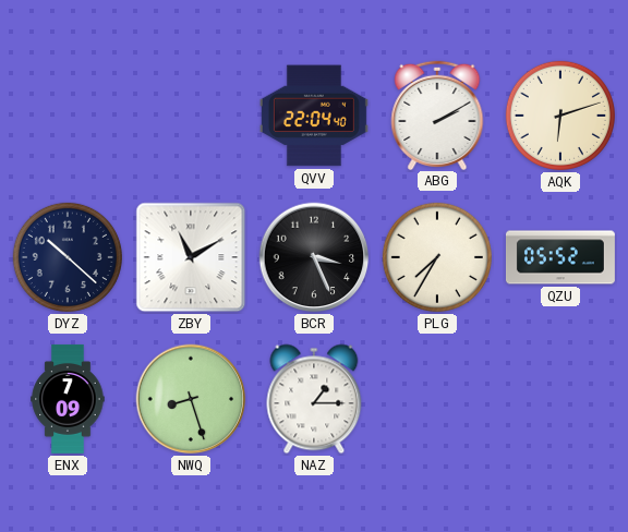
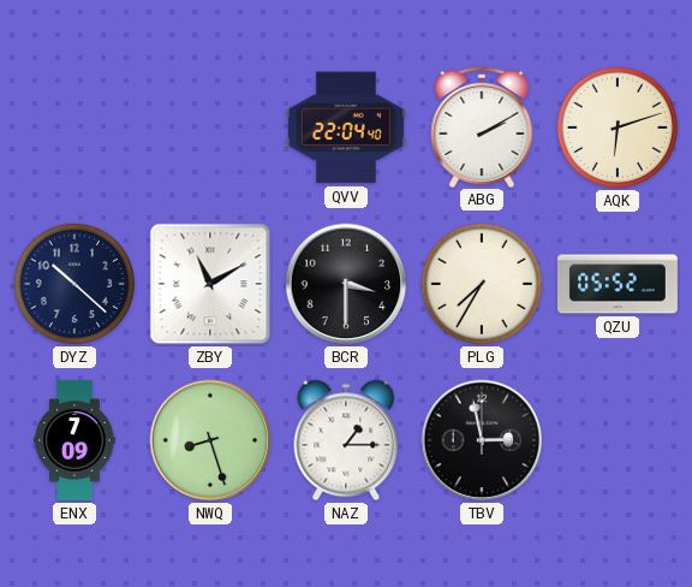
BCR: 3:26 -> 3:30 (346, 284)
TBV: none -> 2:58 (482, 440)
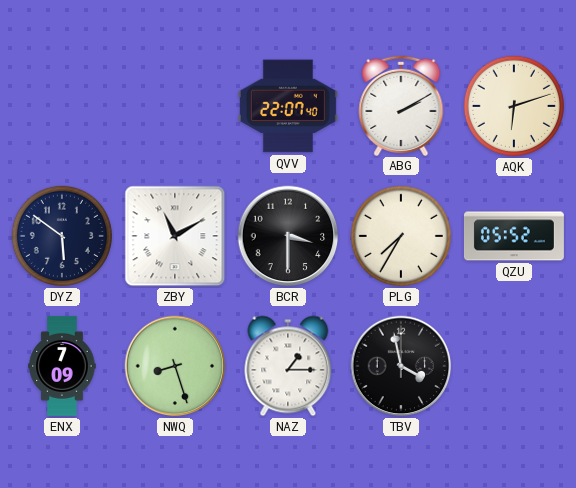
QVV: 22:04 -> 22:07 (288, 106)
DYZ: 10:22 -> 5:51 (62, 236)
TBV: 2:58 -> 3:58 (401, 366)
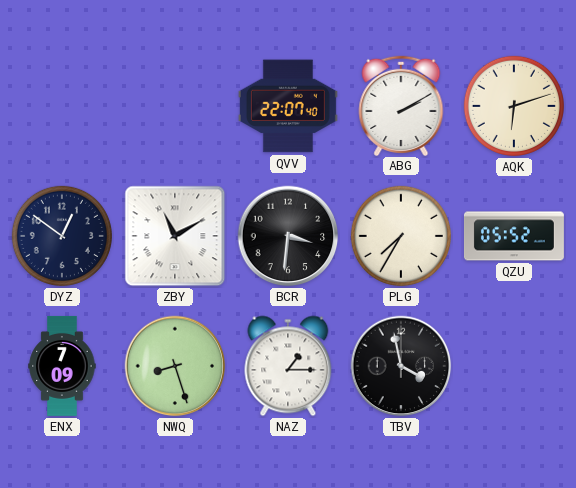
DYZ: 5:51 -> 12:51 (62, 236)
BCR: 3:30 -> 3:31 (288, 236)
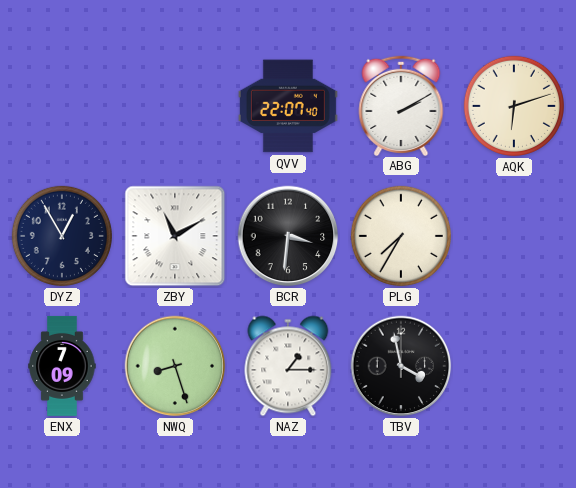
DYZ: 12:51 -> 12:55 (62, 236)
QZU: 05:52 -> none (514, 236)
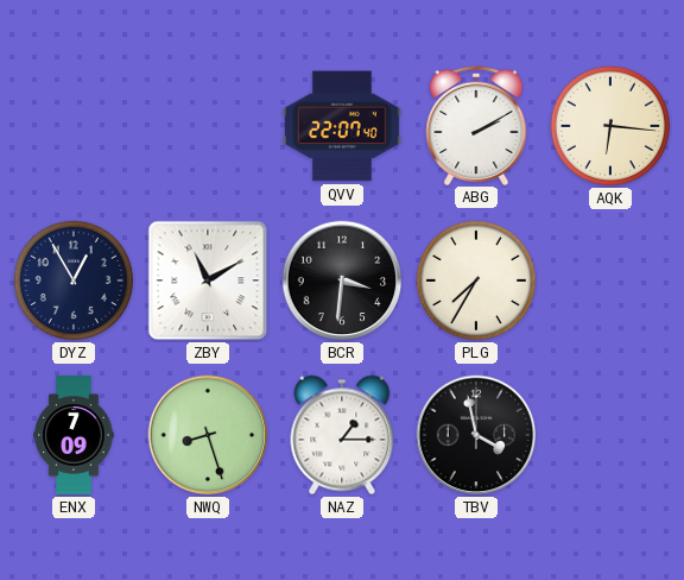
AQK: 6:12 -> 6:16 (610, 126)
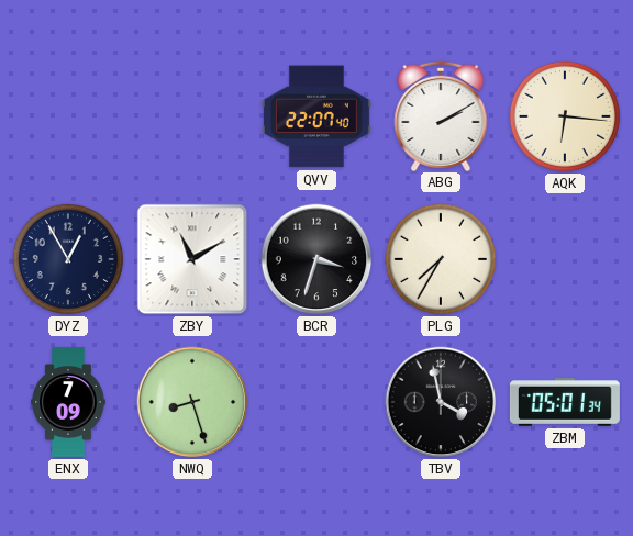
BCR: 3:31 -> 3:33 (316, 259)
NAZ: 1:15 -> none (342, 435)
ZBM: none -> 05:01 (565, 402)
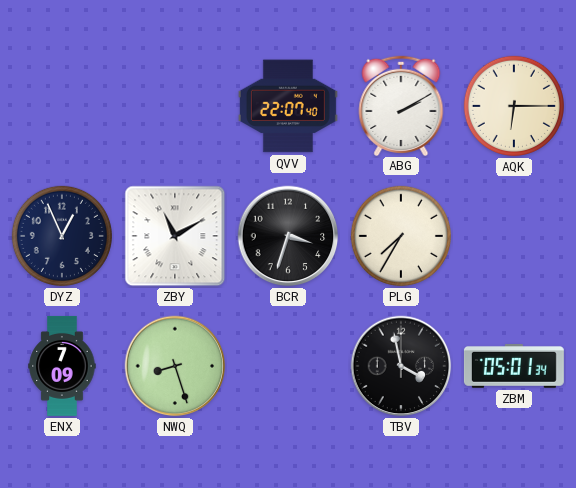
AQK: 6:16 -> 6:15 (514, 106)
DYZ: 12:55 -> 12:56 (62, 236)
